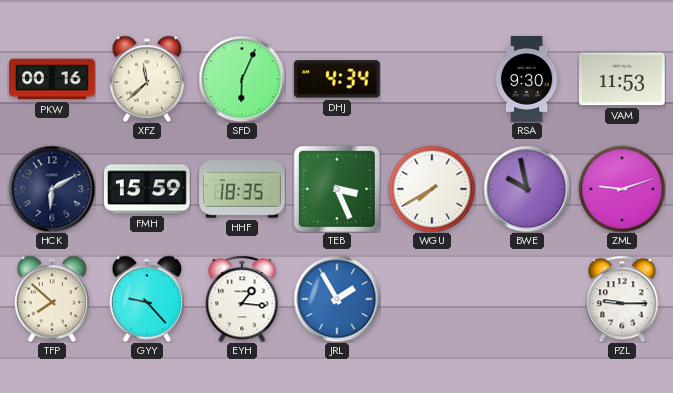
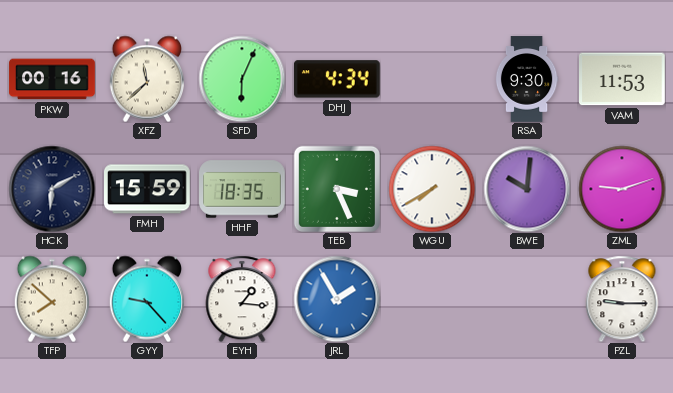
BWE: 9:58 -> 10:01 (527, 189)
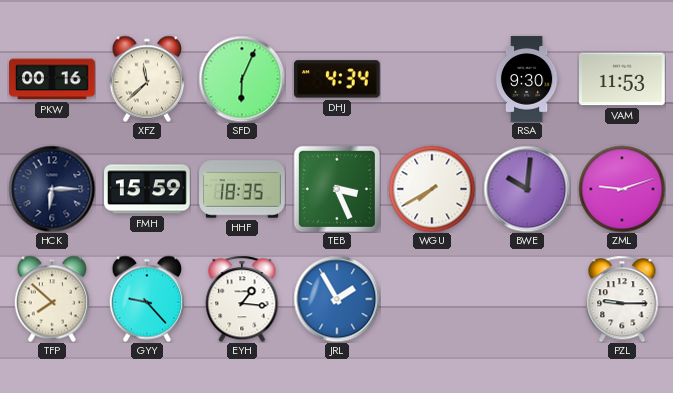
HCK: 6:10 -> 6:15 (52, 189)
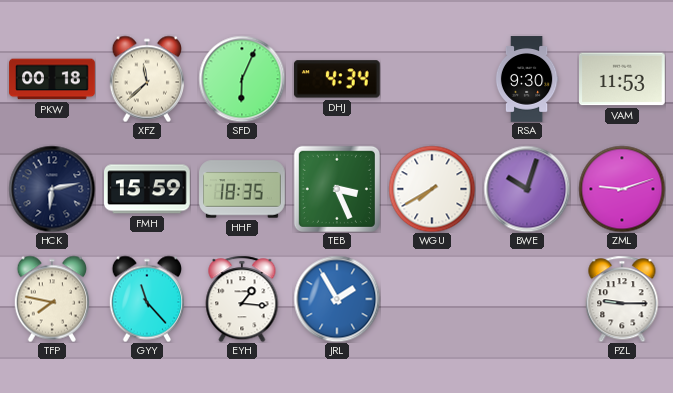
PKW: 00:16 -> 00:18 (52, 79)
HCK: 6:15 -> 6:13 (52, 189)
BWE: 10:01 -> 10:03 (527, 189)
TFP: 7:52 -> 7:47 (51, 299)
GYY: 9:23 -> 11:23 (146, 299)
